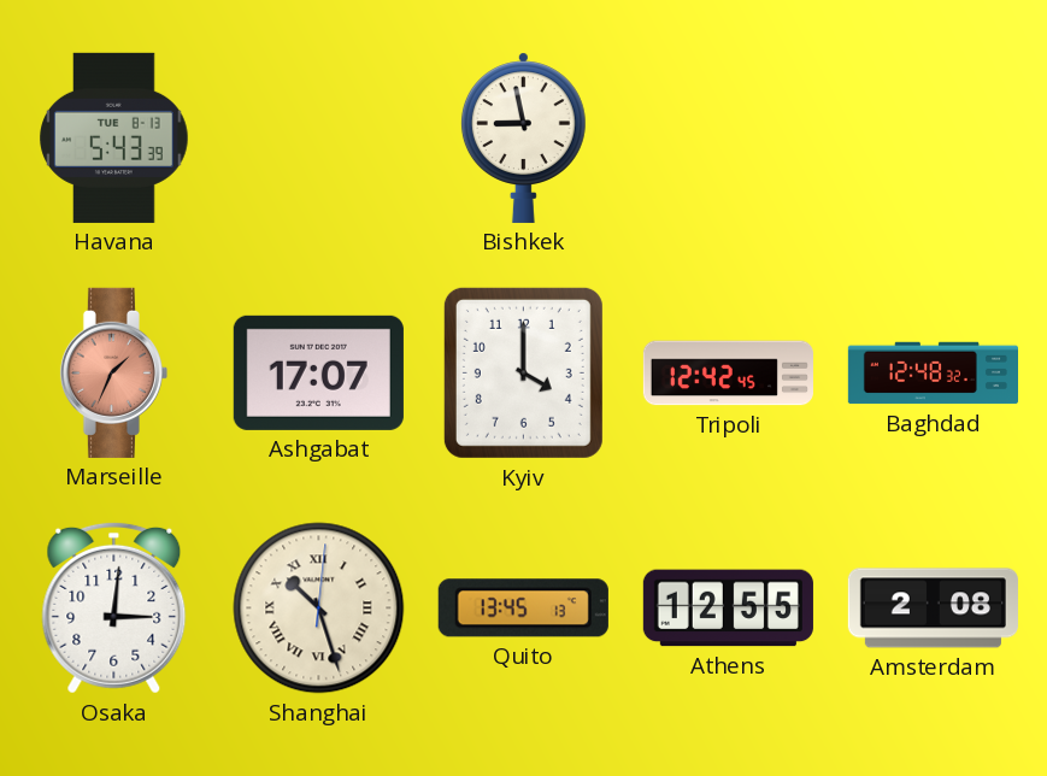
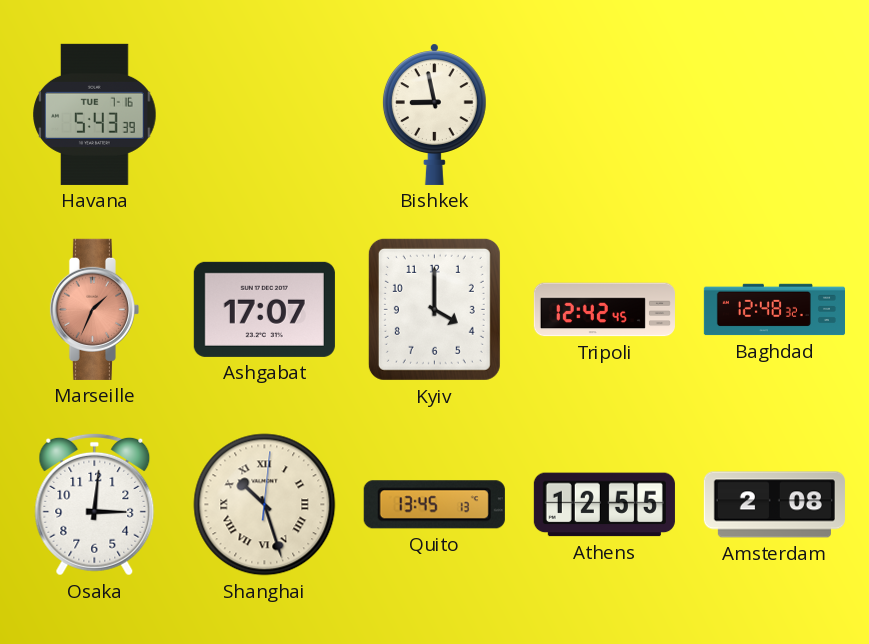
Havana date: TUE 8-13 -> TUE 7-16 (95, 114)
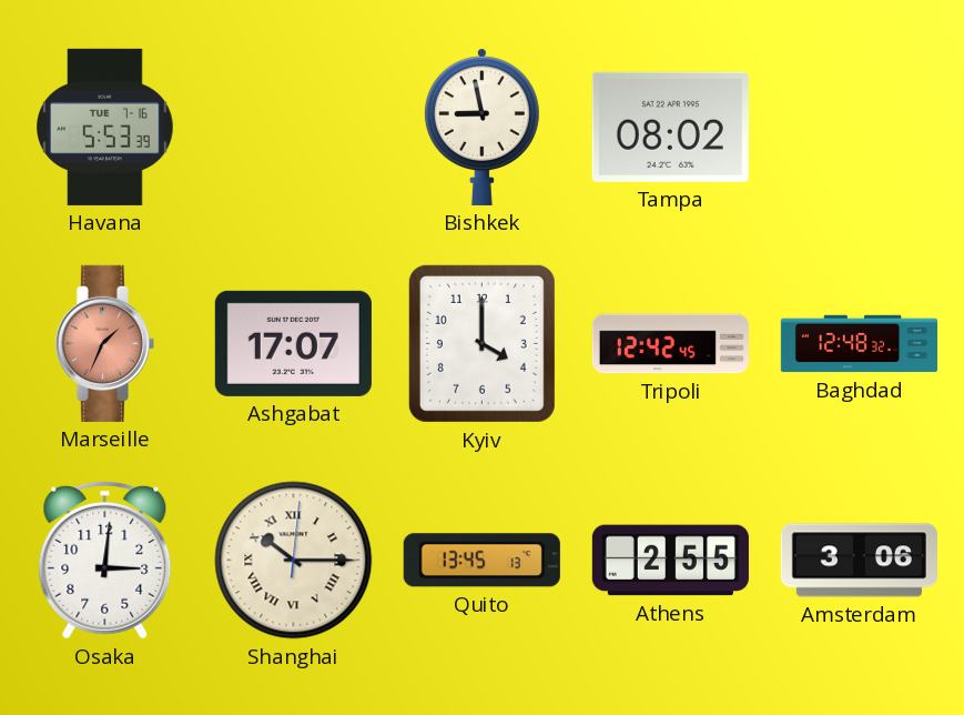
Havana: 5:43 -> 5:53 (105, 127)
Tampa: none -> 08:02 (670, 127)
Shanghai: 10:27 -> 10:15 (294, 561)
Athens: 12:55 -> 2:55 (670, 561)
Amsterdam: 2:08 -> 3:06 (859, 561)
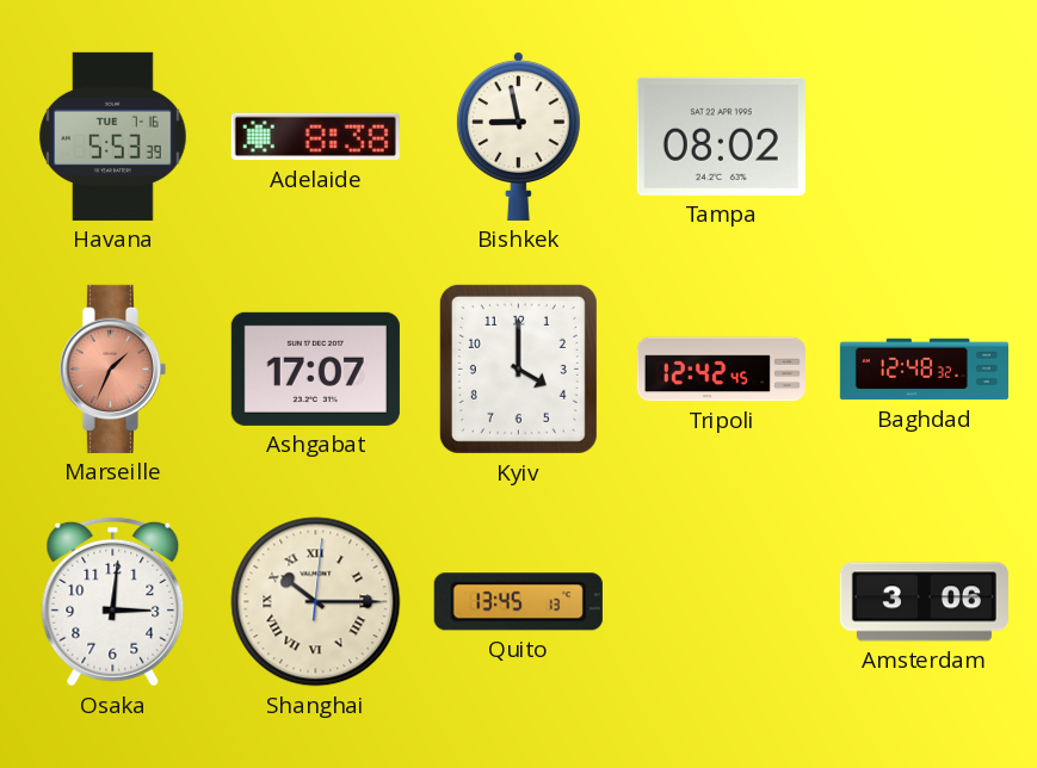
Adelaide: none -> 8:38 (315, 137)
Athens: 2:55 -> none (670, 561)
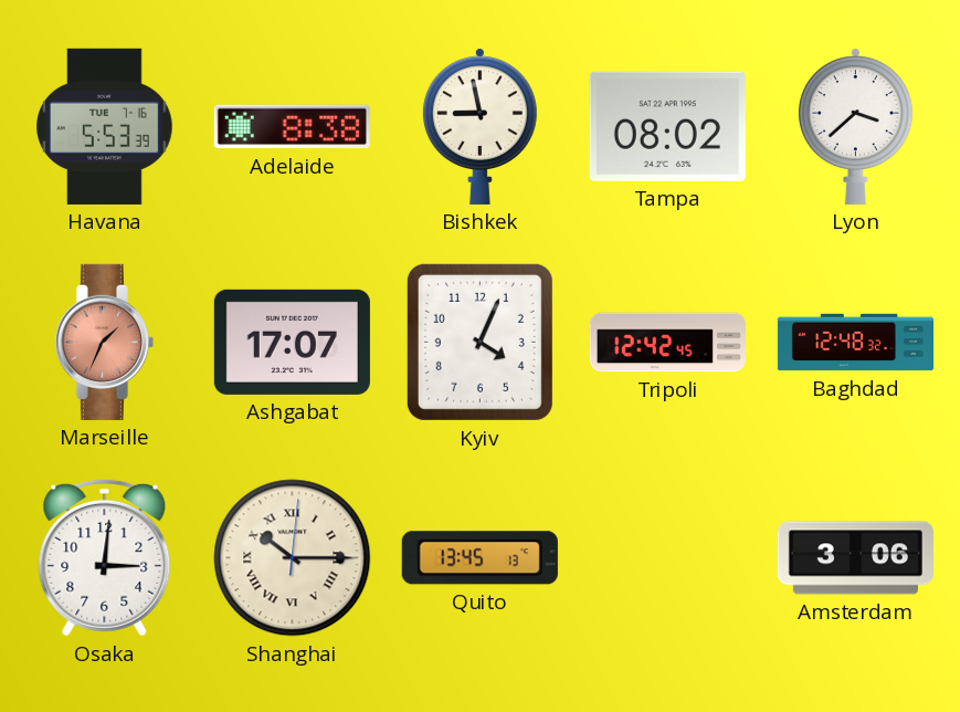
Lyon: none -> 3:38 (855, 126)
Kyiv: 4:00 -> 4:04 (479, 342)
